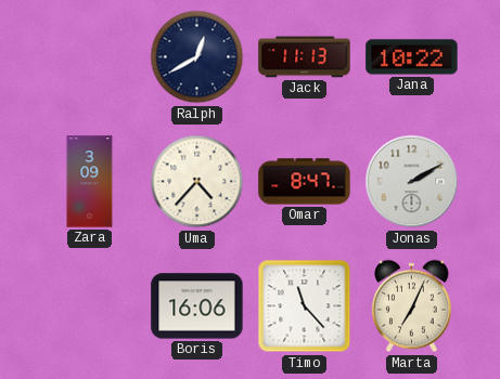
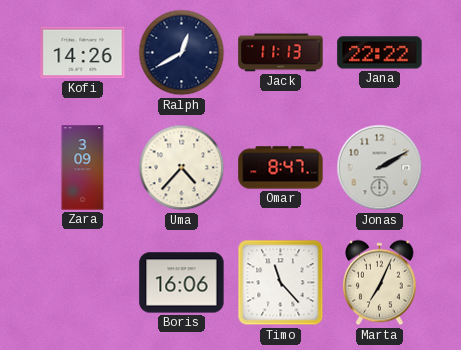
Kofi: none -> 14:26 (83, 53)
Jana: 10:22 -> 22:22 (380, 53)
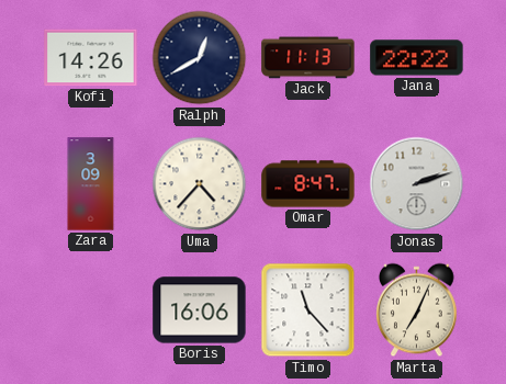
Jonas: 2:10 -> 2:12 (417, 184)
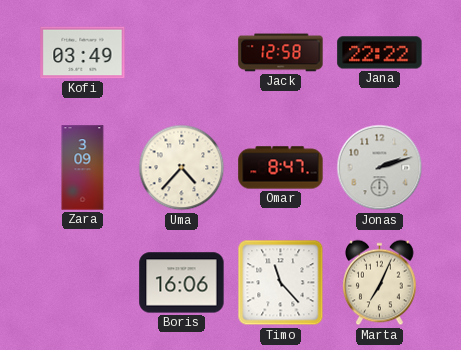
Kofi: 14:26 -> 03:49 (83, 53)
Ralph: 12:40 -> none (200, 58)
Jack: 11:13 -> 12:58 (281, 53)
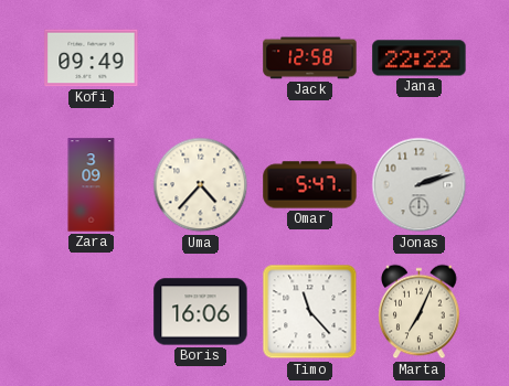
Kofi: 03:49 -> 09:49 (92, 58)
Omar: 8:47 -> 5:47 (310, 185)
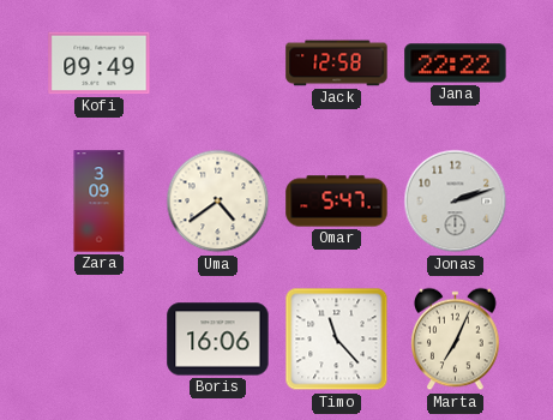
Uma: 4:37 -> 4:39 (218, 202)
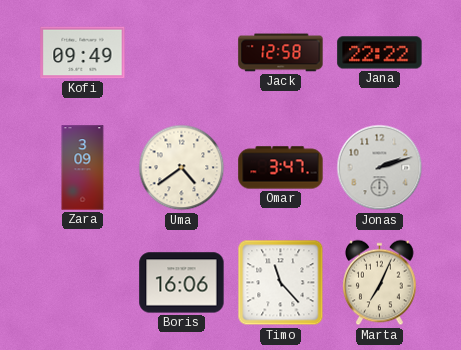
Omar: 5:47 -> 3:47 (281, 168)
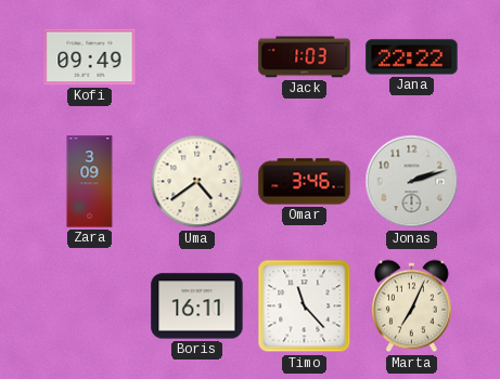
Jack: 12:58 -> 1:03 (305, 57)
Omar: 3:47 -> 3:46 (305, 182)
Boris: 16:06 -> 16:11 (197, 306)
